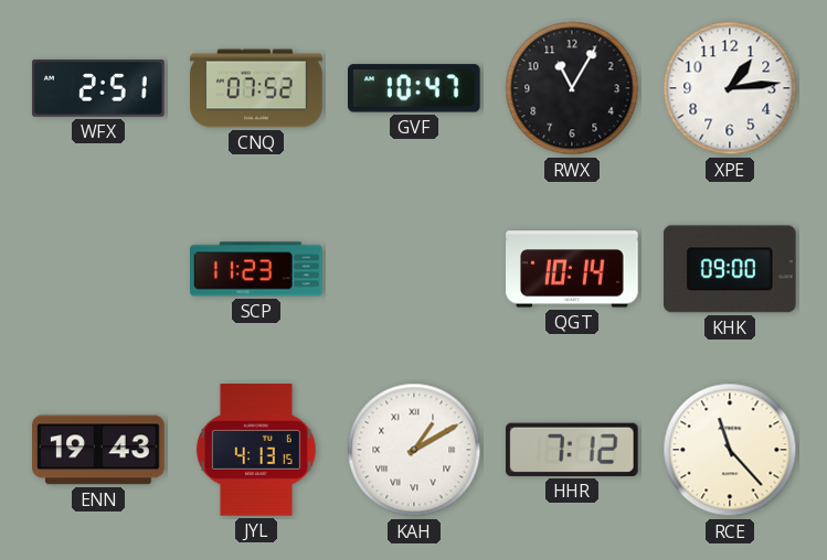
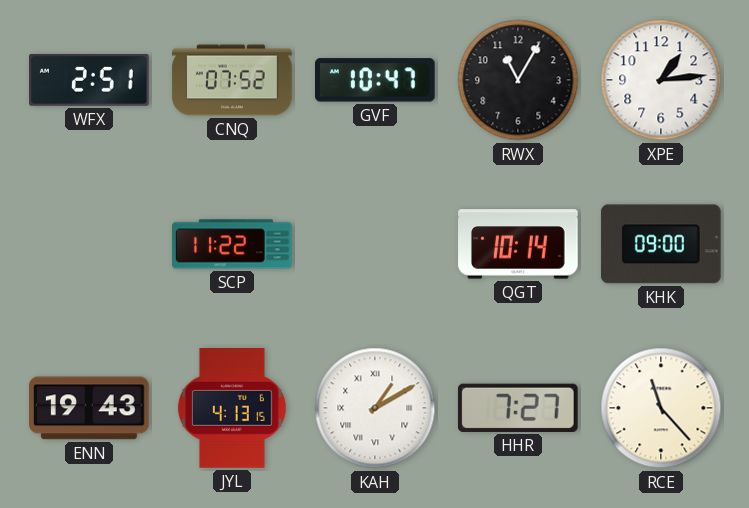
SCP: 11:23 -> 11:22 (232, 244)
HHR: 7:12 -> 7:27 (518, 408)
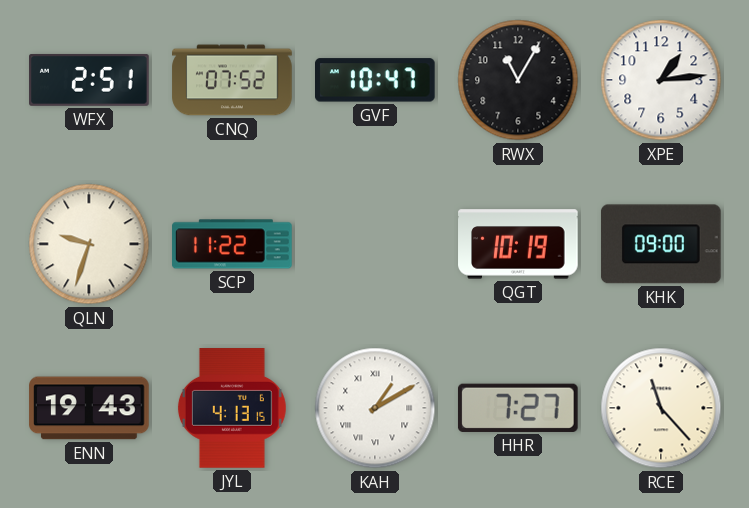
QLN: none -> 9:33 (89, 244)
QGT: 10:14 -> 10:19 (518, 244)
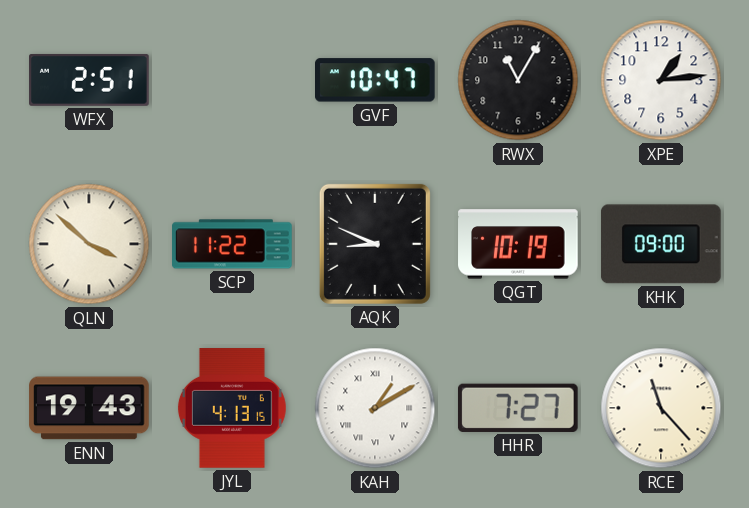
CNQ: 07:52 -> none (232, 80)
QLN: 9:33 -> 3:52 (89, 244)
AQK: none -> 8:49 (375, 244)
